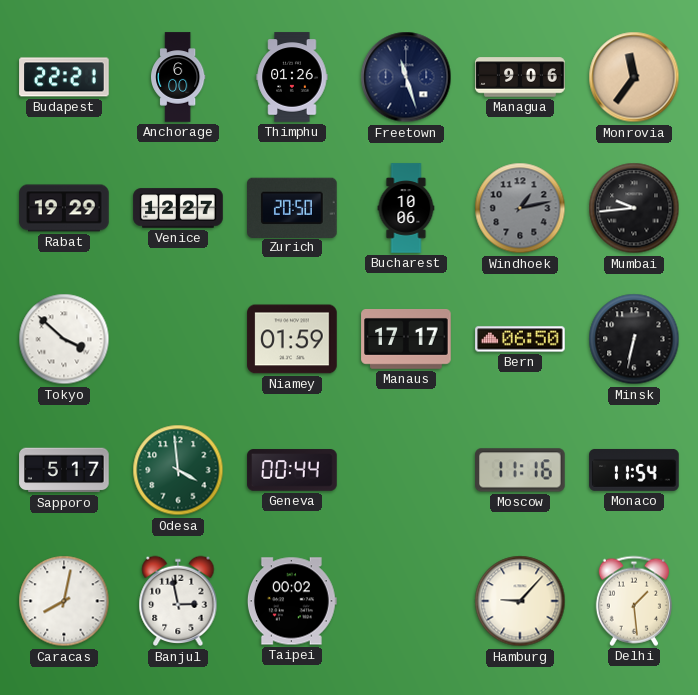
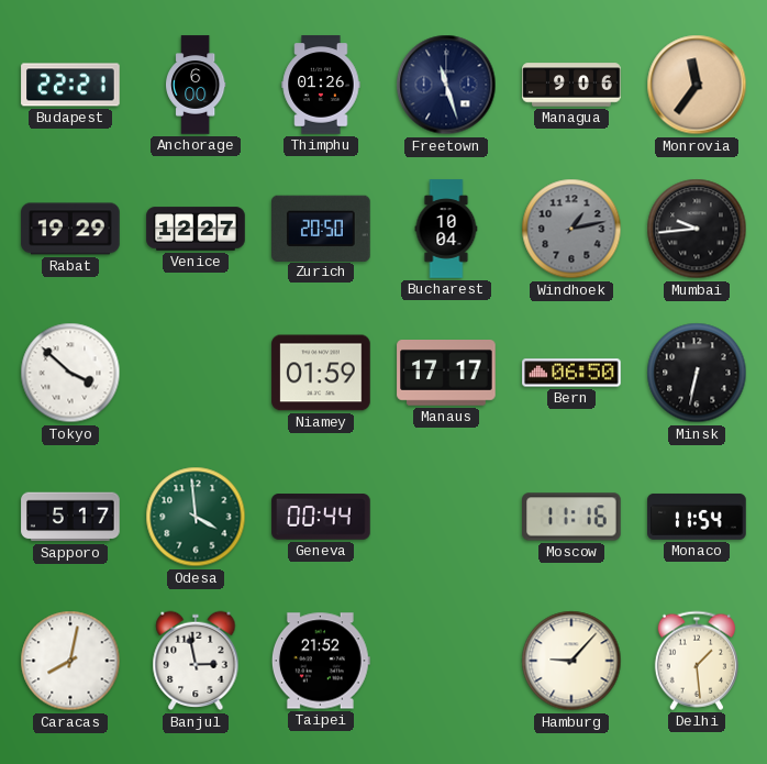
Bucharest: 10:06 -> 10:04 (446, 229)
Taipei: 00:02 -> 21:52 (321, 661)
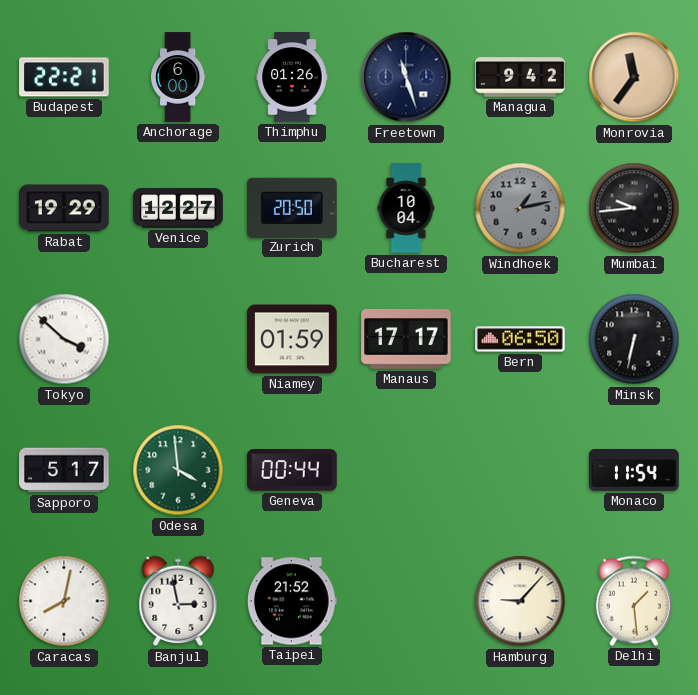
Managua: 9:06 -> 9:42 (520, 77)
Moscow: 11:16 -> none (571, 517)
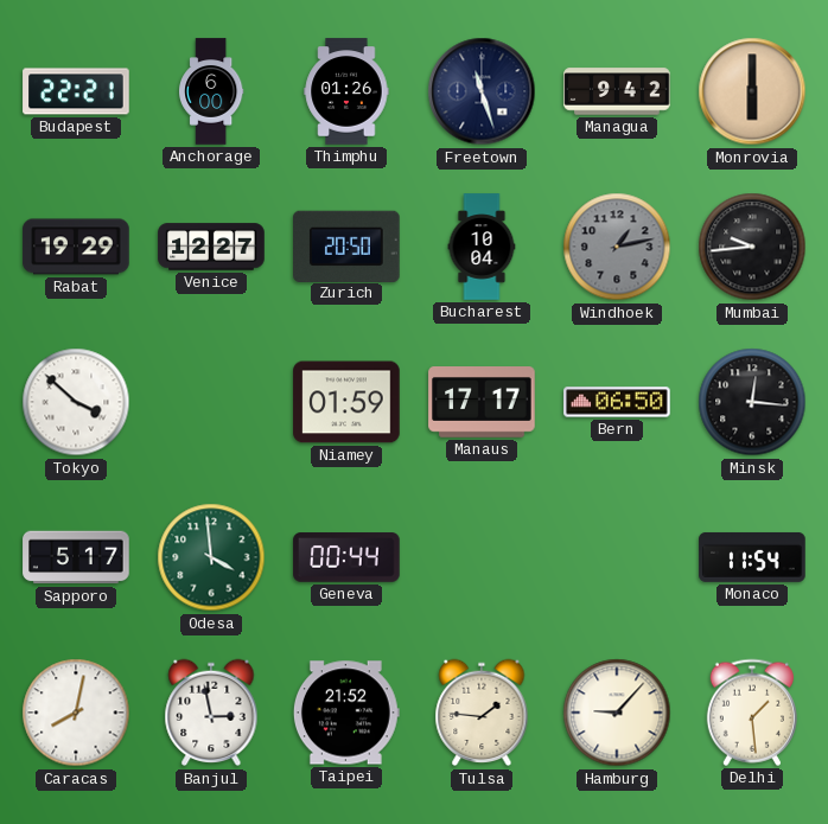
Monrovia: 11:36 -> 6:00 (752, 91)
Minsk: 6:32 -> 12:16 (752, 402)
Tulsa: none -> 1:46 (482, 713)
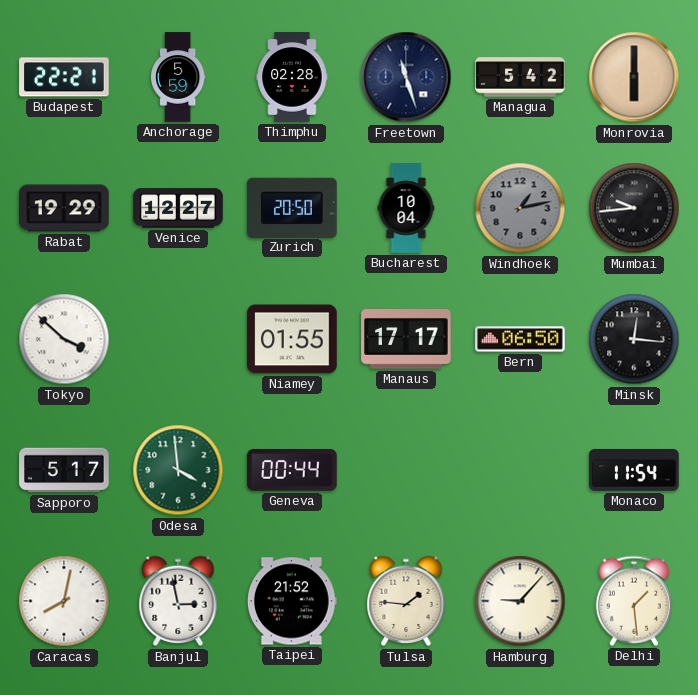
Anchorage: 6:00 -> 5:59 (179, 77)
Thimphu: 01:26 -> 02:28 (292, 77)
Managua: 9:42 -> 5:42 (520, 77)
Niamey: 01:59 -> 01:55 (292, 339)
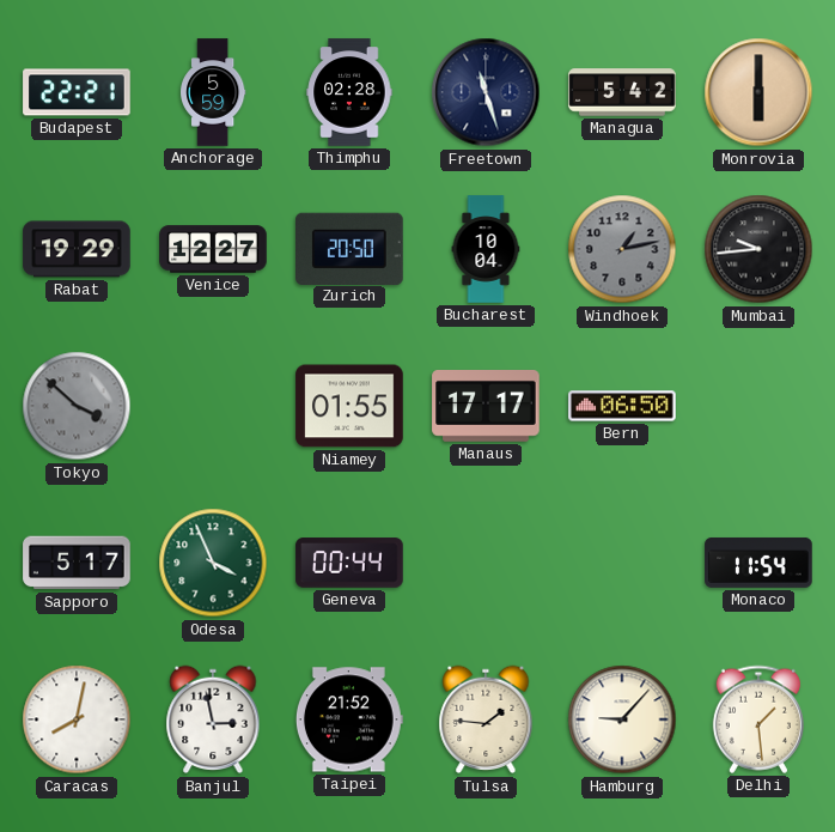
Tokyo dial: white -> grey (77, 406)
Minsk: 12:16 -> none (634, 339)
Odesa: 3:59 -> 3:56 (213, 563)
